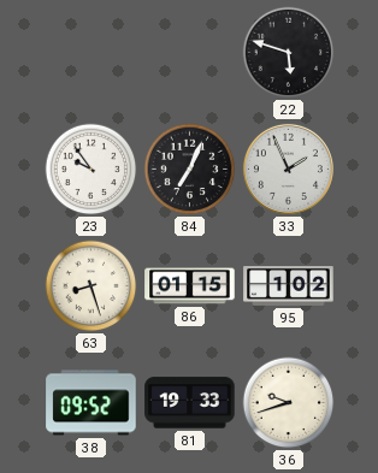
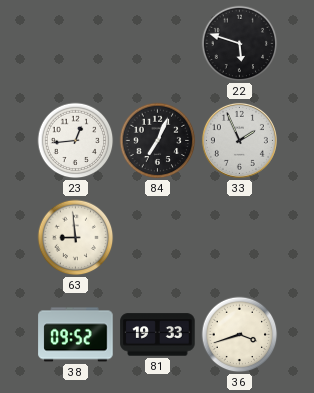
23: 9:54 -> 12:44 (76, 141)
63: 8:27 -> 8:59 (76, 238)
86: 01:15 -> none (190, 286)
95: 1:02 -> none (289, 286)
36: 9:42 -> 3:42 (240, 335)
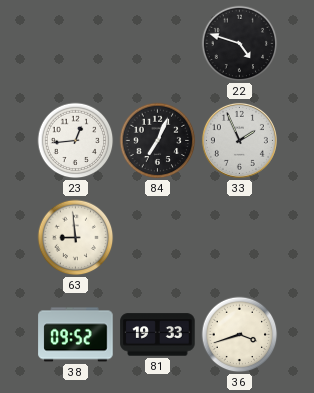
22: 5:48 -> 4:48 (240, 44)
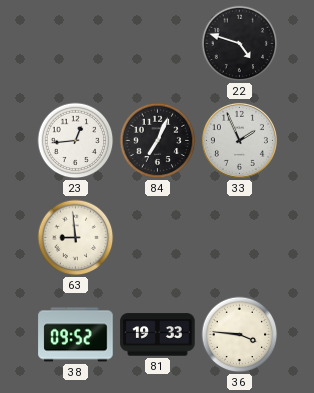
36: 3:42 -> 3:46 (240, 335)
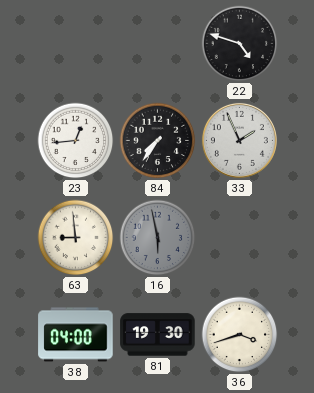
84: 7:04 -> 7:36 (158, 141)
16: none -> 5:58 (158, 238)
38: 09:52 -> 04:00 (76, 335)
81: 19:33 -> 19:30 (158, 335)
36: 3:46 -> 3:42 (240, 335)
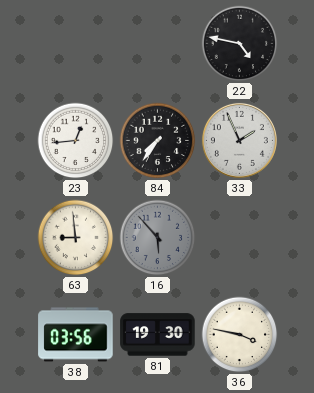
22: 4:48 -> 4:47 (240, 44)
16: 5:58 -> 5:53 (158, 238)
38: 04:00 -> 03:56 (76, 335)
36: 3:42 -> 3:47 (240, 335)
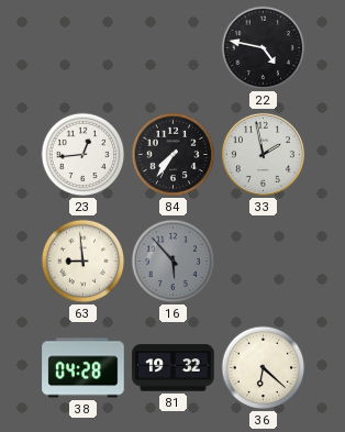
33: 1:56 -> 1:58 (263, 154)
38: 03:56 -> 04:28 (84, 368)
81: 19:30 -> 19:32 (174, 368)
36: 3:47 -> 6:22 (264, 368)
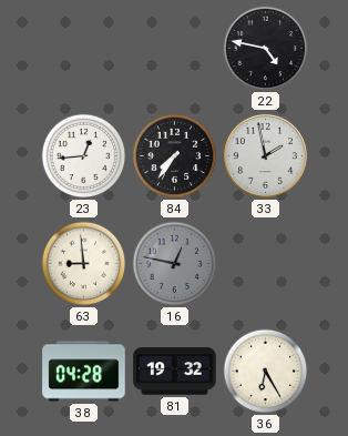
16: 5:53 -> 12:47 (175, 264)
36: 6:22 -> 6:25 (266, 372)
